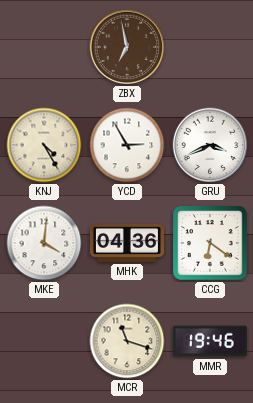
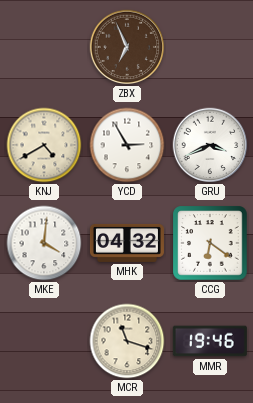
ZBX: 6:58 -> 6:56 (127, 47)
KNJ: 4:25 -> 4:40 (44, 145)
MHK: 04:36 -> 04:32 (127, 243)
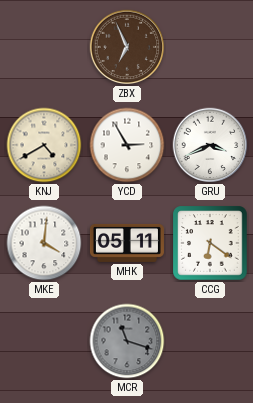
MHK: 04:32 -> 05:11 (127, 243)
MCR dial: cream -> grey (127, 341)
MMR: 19:46 -> none (210, 341)
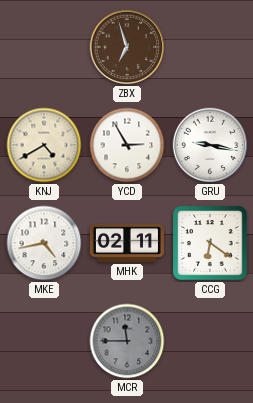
ZBX: 6:56 -> 6:57 (127, 47)
GRU: 3:41 -> 9:17 (210, 145)
MKE: 4:01 -> 4:43 (44, 243)
MHK: 05:11 -> 02:11 (127, 243)
MCR: 11:18 -> 11:45 (127, 341)
